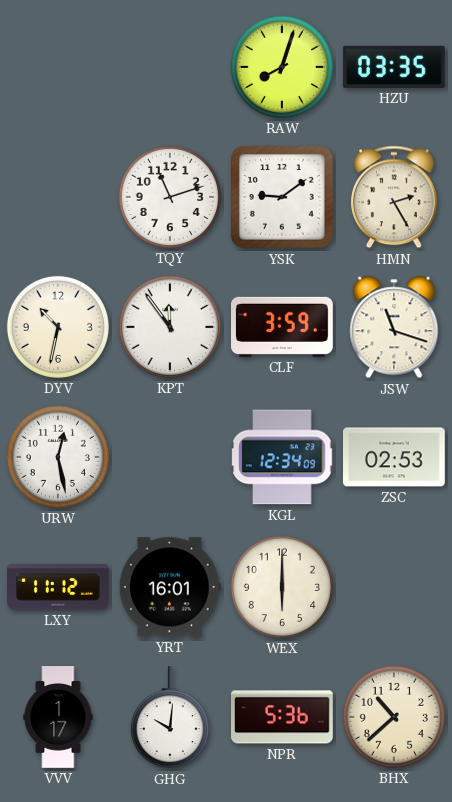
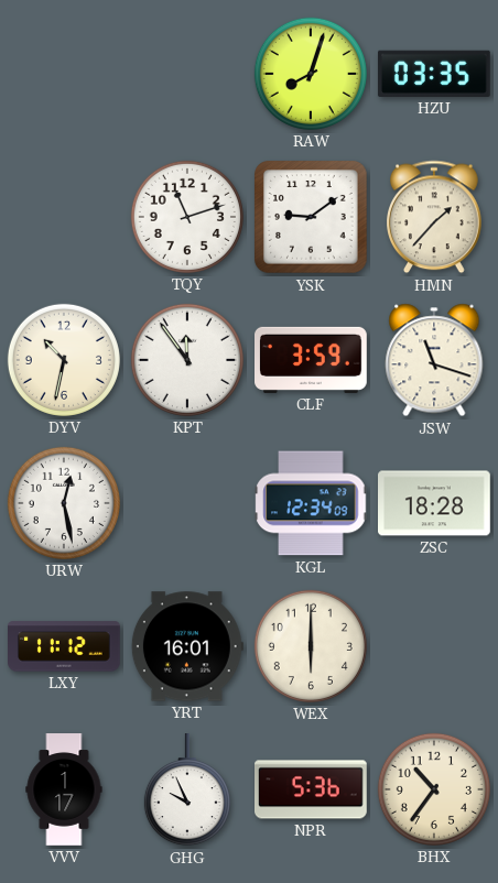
HMN: 2:25 -> 1:37 (435, 217)
ZSC: 02:53 -> 18:28 (435, 503)
GHG: 10:01 -> 9:56 (187, 791)
BHX: 10:38 -> 10:36 (434, 789)
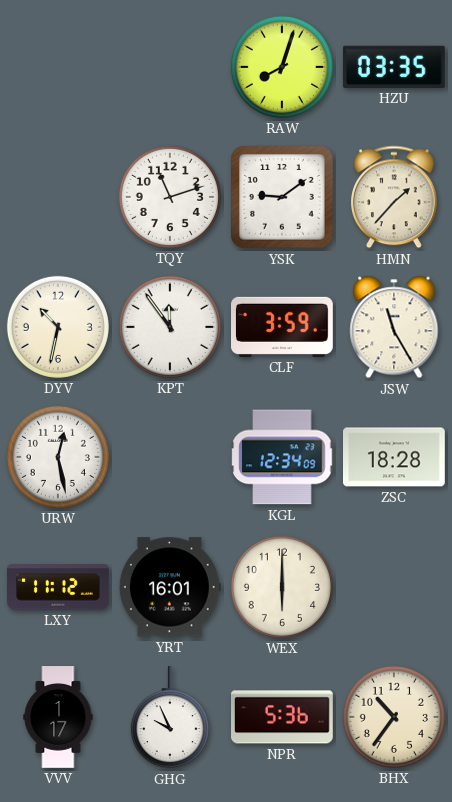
JSW: 11:18 -> 11:25 (394, 327)
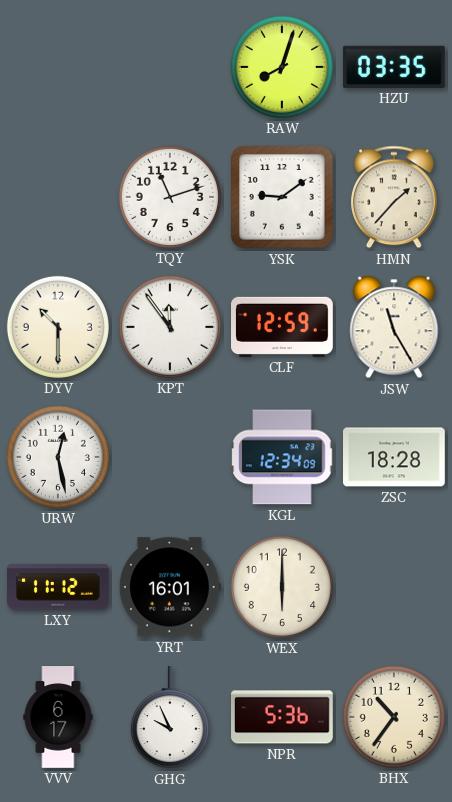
DYV: 10:32 -> 10:30 (58, 327)
CLF: 3:59 -> 12:59 (283, 327)
VVV: 1:17 -> 6:17 (58, 717)
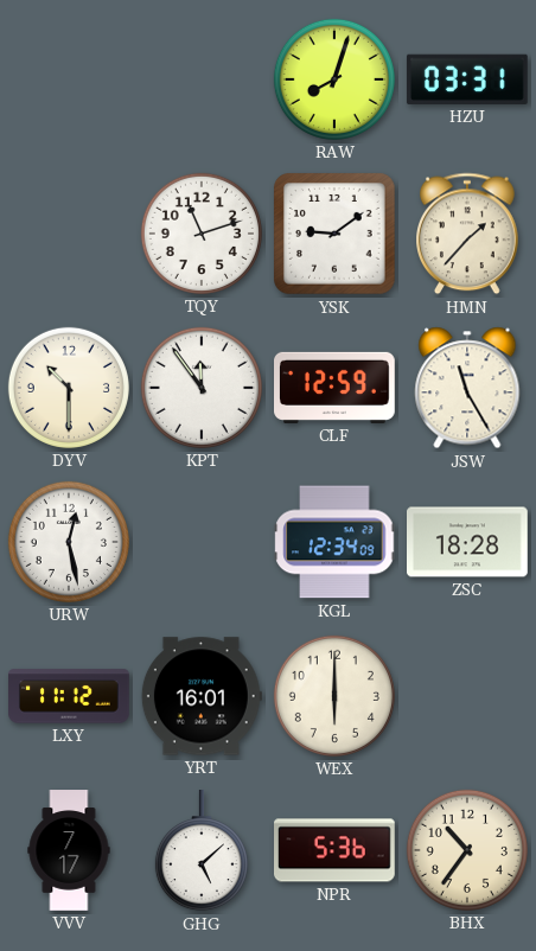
HZU: 03:35 -> 03:31 (467, 79)
VVV: 6:17 -> 7:17 (69, 850)
GHG: 9:56 -> 5:08 (202, 851)
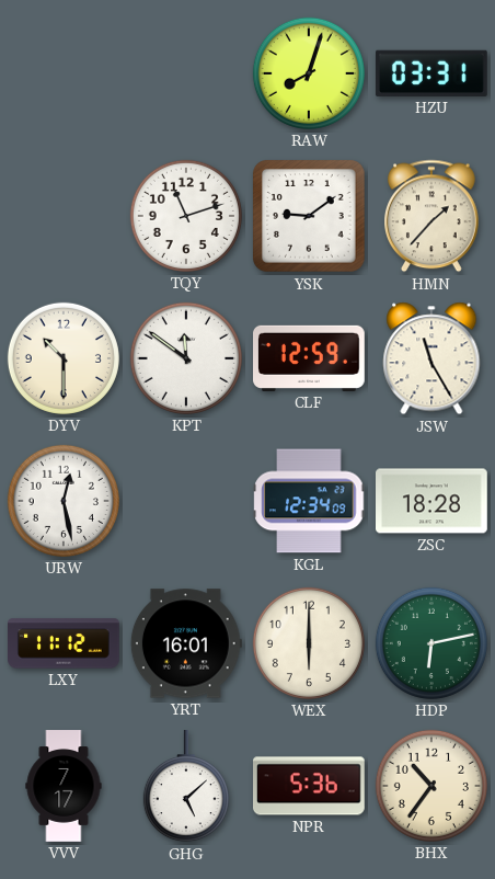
KPT: 11:54 -> 11:51 (186, 358)
HDP: none -> 6:13 (431, 643)
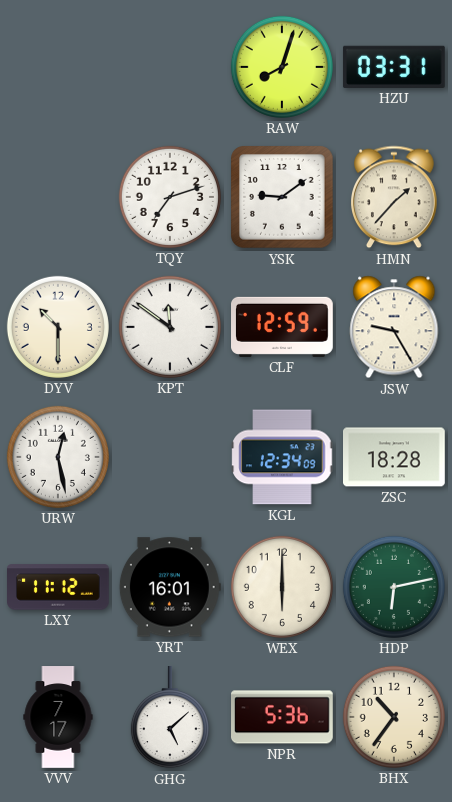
TQY: 11:12 -> 7:12 (170, 197)
JSW: 11:25 -> 9:25 (394, 327)
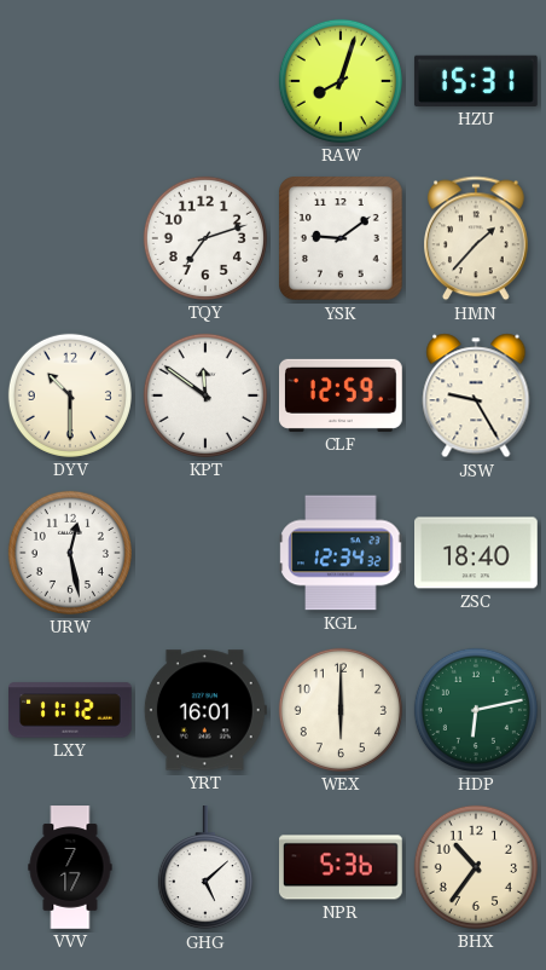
HZU: 03:31 -> 15:31 (476, 81)
KGL: 12:34:09 -> 12:34:32 (341, 553)
ZSC: 18:28 -> 18:40 (477, 553)
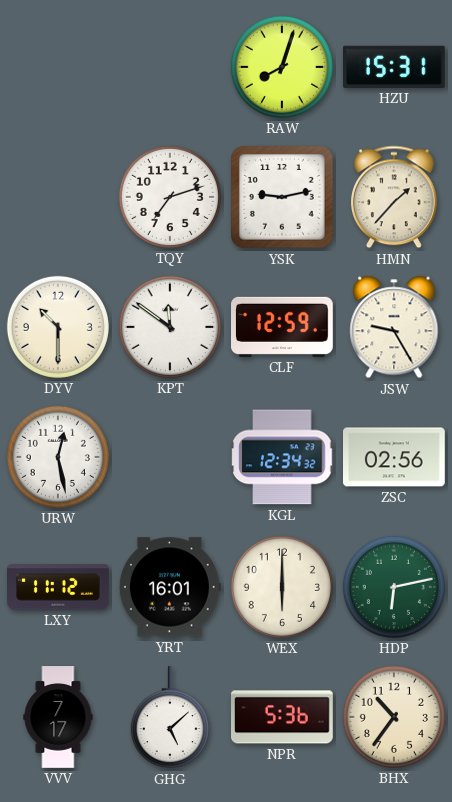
YSK: 9:09 -> 9:13 (283, 198)
ZSC: 18:40 -> 02:56 (395, 457)
